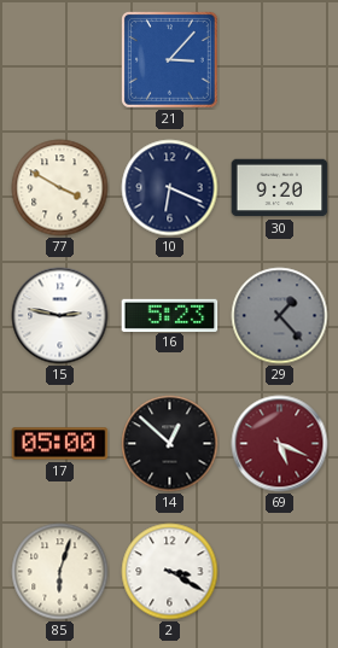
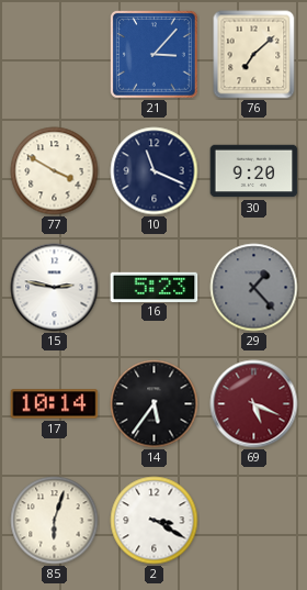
76: none -> 7:08 (254, 55)
10: 6:19 -> 11:19 (155, 171)
17: 05:00 -> 10:14 (55, 404)
14: 12:52 -> 5:36 (155, 404)
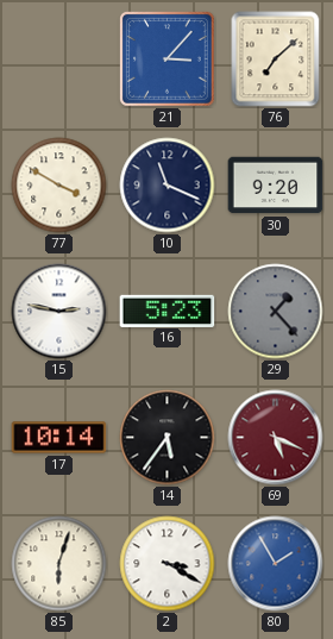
80: none -> 1:55 (276, 564)
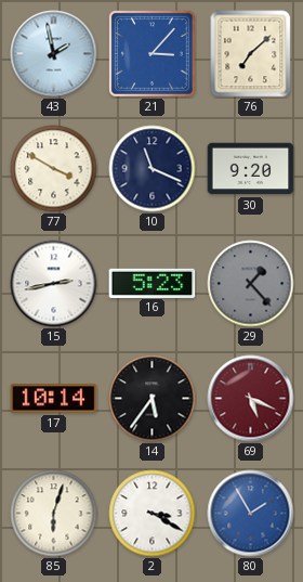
43: none -> 1:58 (54, 54)
15: 2:47 -> 2:43 (54, 284)
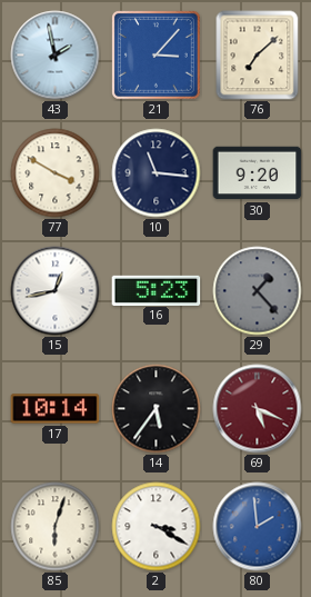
10: 11:19 -> 11:16 (157, 173)
15: 2:43 -> 12:43 (56, 291)
80: 1:55 -> 1:59 (258, 527)
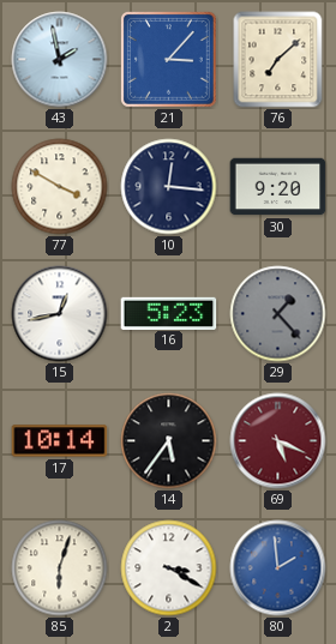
10: 11:16 -> 12:16 (169, 187)
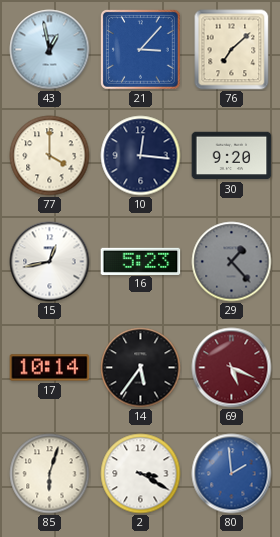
43: 1:58 -> 12:58 (50, 50)
77: 3:50 -> 4:00 (50, 156)
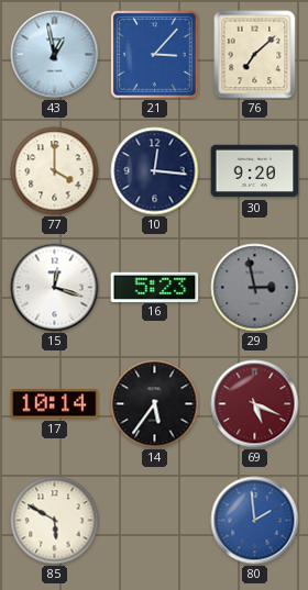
15: 12:43 -> 12:18 (55, 288)
29: 1:23 -> 2:58 (255, 288)
85: 6:03 -> 5:50 (55, 521)
2: 3:20 -> none (141, 474)
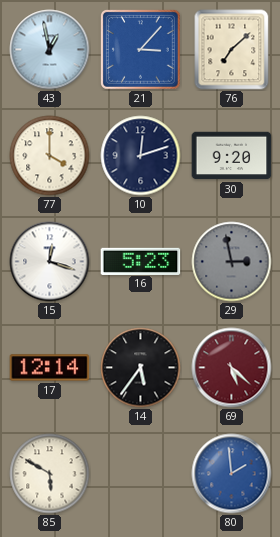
10: 12:16 -> 12:12 (141, 156)
17: 10:14 -> 12:14 (50, 368)
69: 5:19 -> 5:22 (232, 368)
